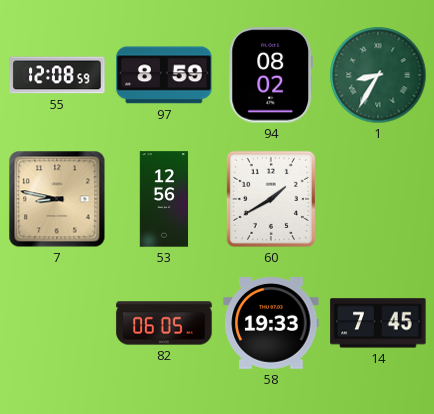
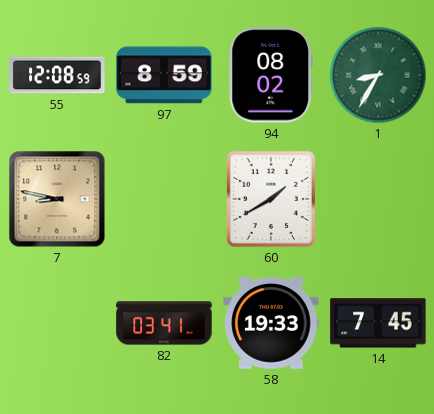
53: 12:56 -> none (164, 199)
82: 06:05 -> 03:41 (164, 323)
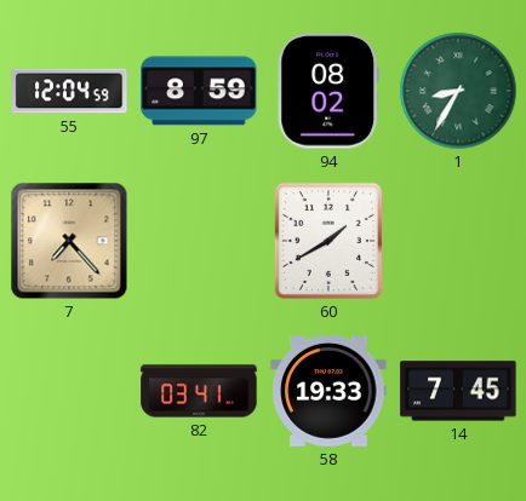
55: 12:08 -> 12:04 (69, 91)
7: 8:47 -> 7:23 (69, 241)
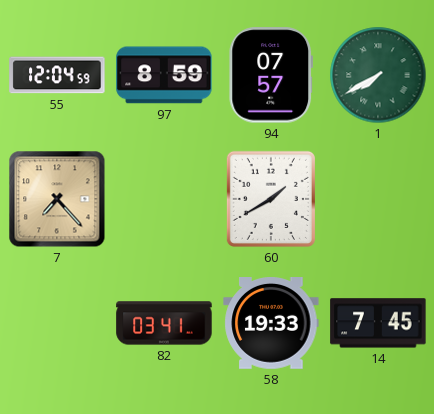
94: 08:02 -> 07:57 (271, 75)
1: 8:35 -> 7:40 (378, 75)
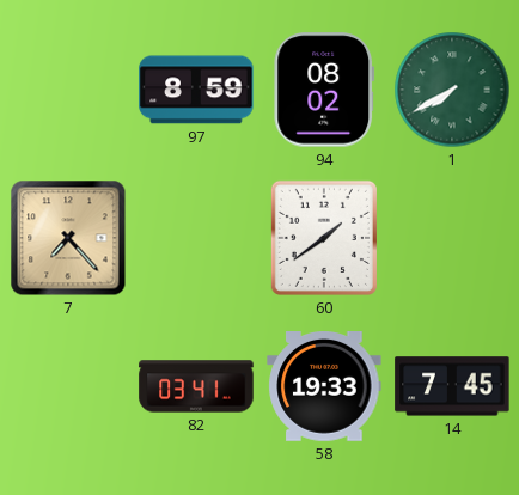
55: 12:04 -> none (57, 75)
94: 07:57 -> 08:02 (324, 90)
60: 1:40 -> 1:39 (324, 238)
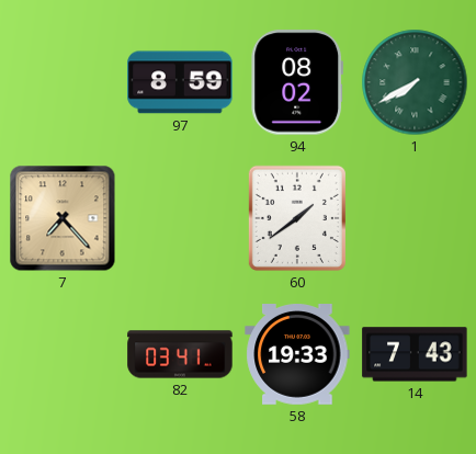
14: 7:45 -> 7:43 (415, 354)
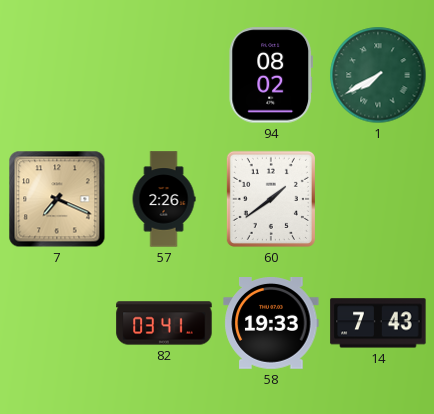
97: 8:59 -> none (180, 82)
7: 7:23 -> 7:19 (57, 199)
57: none -> 2:26 (164, 199)
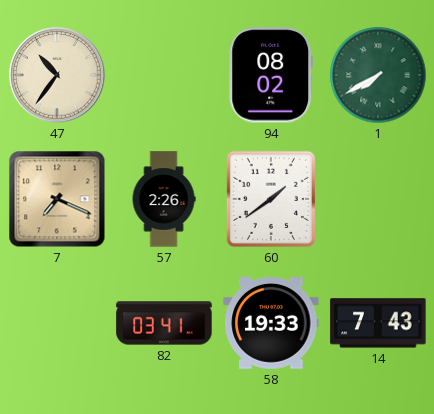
47: none -> 10:36 (57, 75)
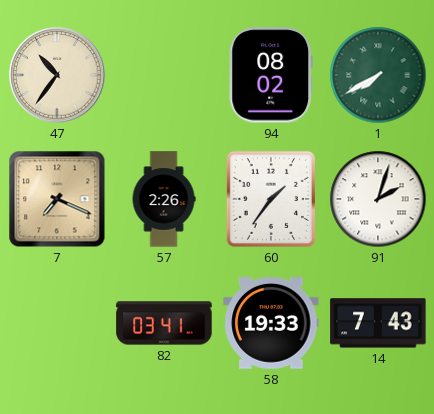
60: 1:39 -> 1:36 (271, 199)
91: none -> 2:03 (378, 199)
